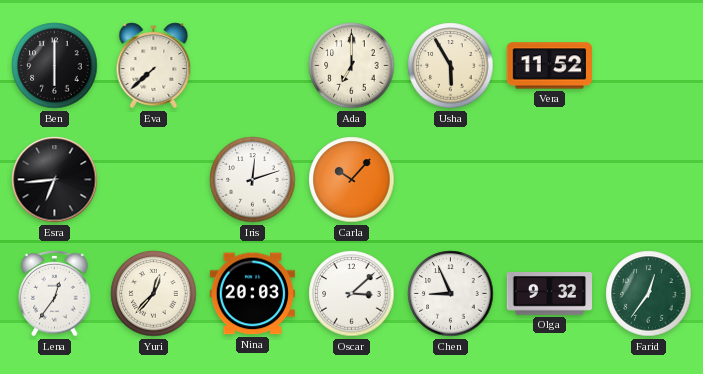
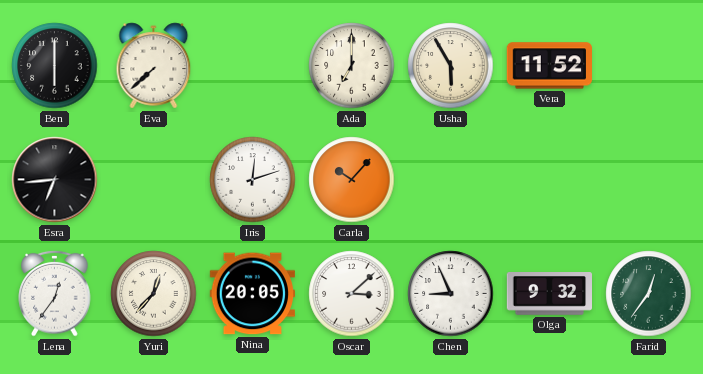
Nina: 20:03 -> 20:05 (252, 294)
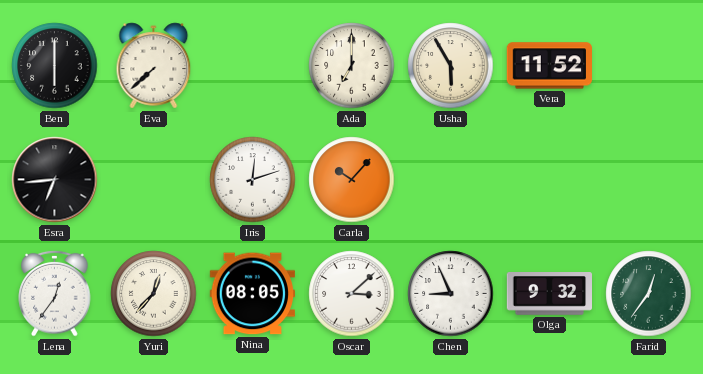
Nina: 20:05 -> 08:05 (252, 294)
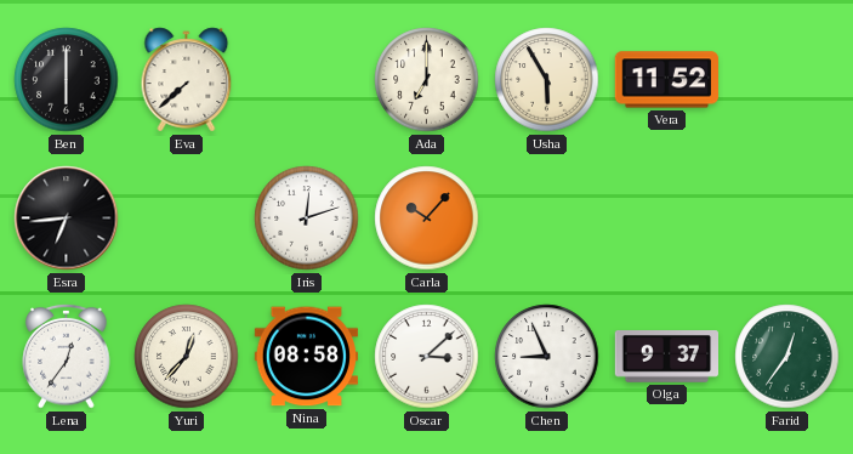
Nina: 08:05 -> 08:58 (306, 357)
Olga: 9:32 -> 9:37 (667, 357)
